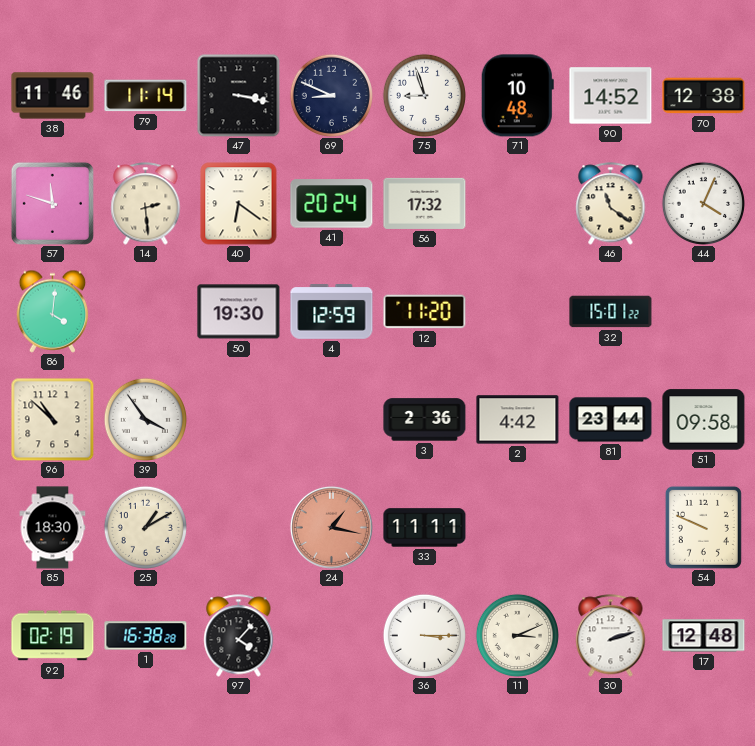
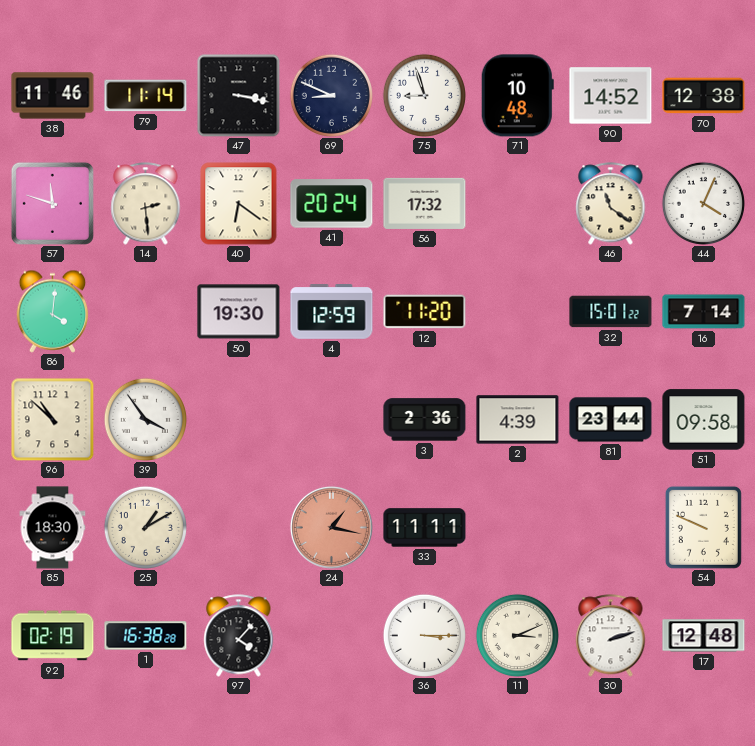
16: none -> 7:14 (704, 312)
2: 4:42 -> 4:39 (518, 420)
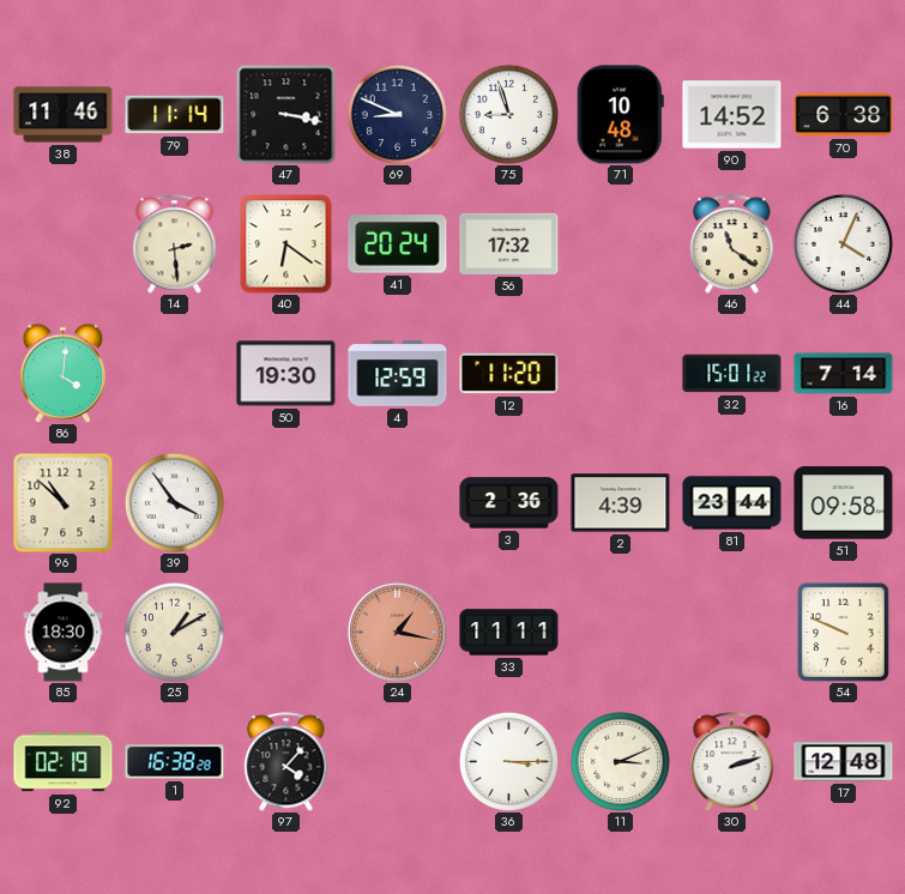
70: 12:38 -> 6:38 (844, 115)
57: 11:48 -> none (52, 203)
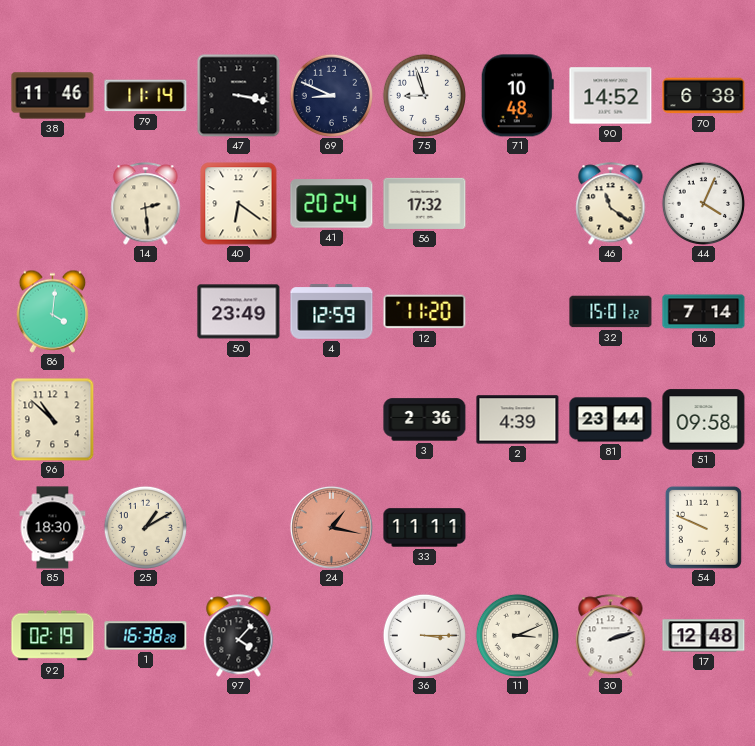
50: 19:30 -> 23:49 (239, 312)
39: 3:54 -> none (174, 502)
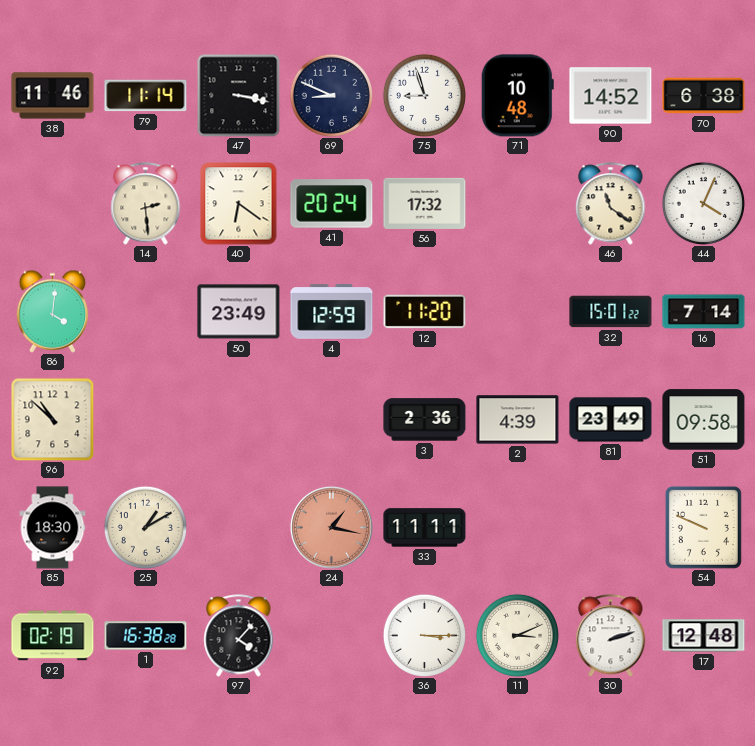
81: 23:44 -> 23:49 (611, 420)
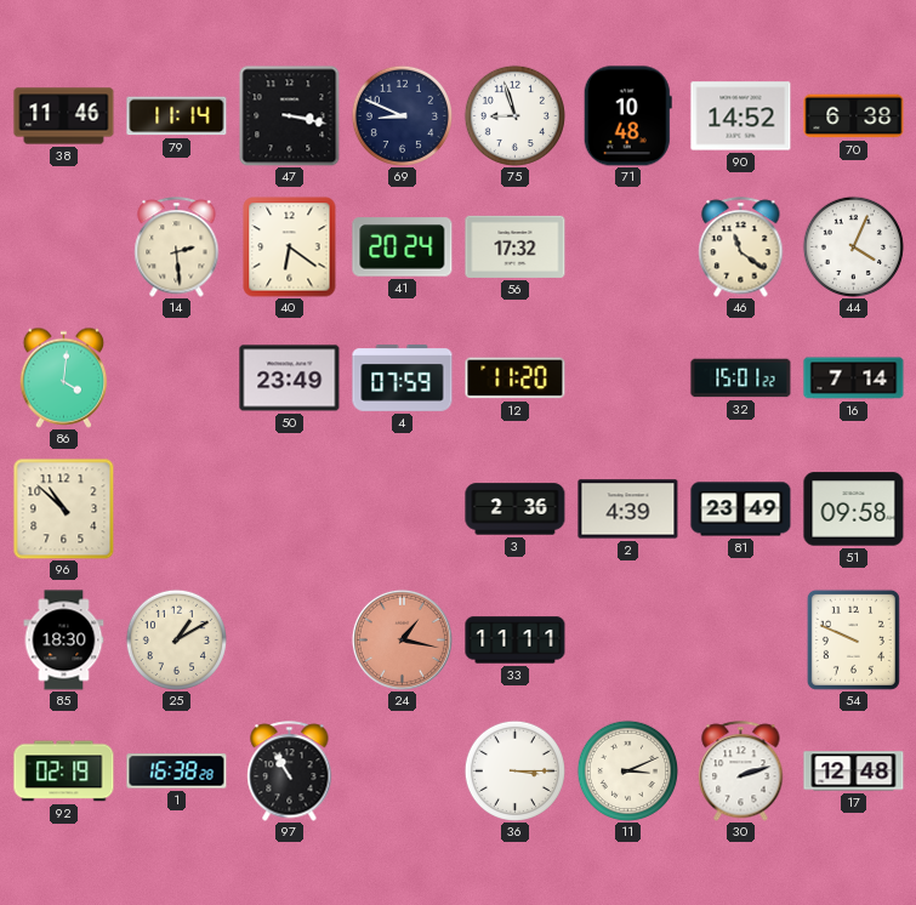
4: 12:59 -> 07:59 (403, 378)
97: 4:07 -> 10:55 (290, 772)
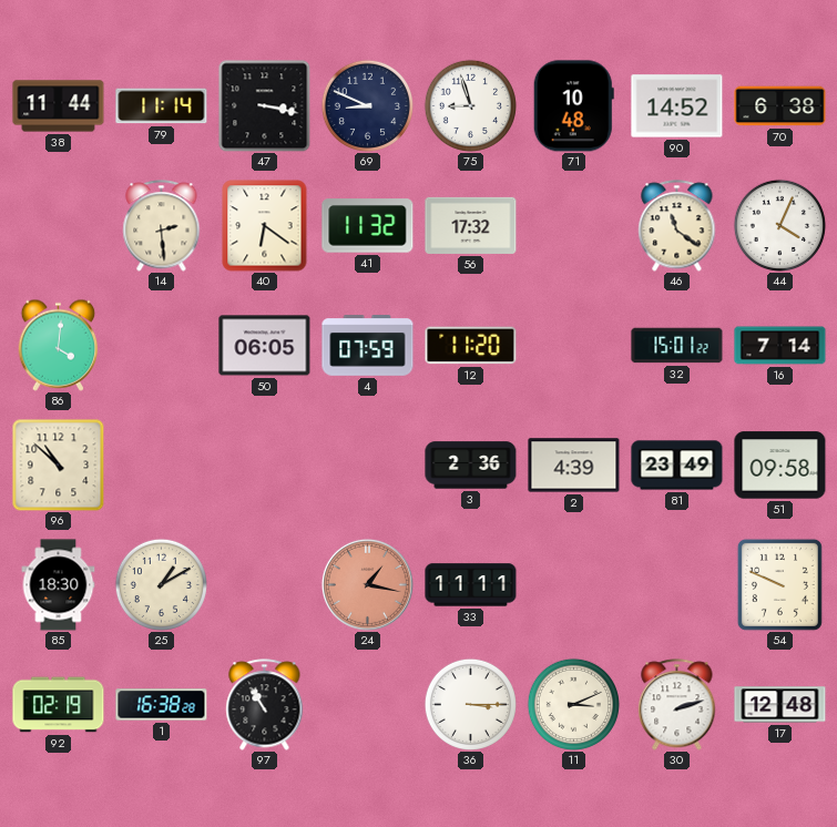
38: 11:46 -> 11:44 (59, 106)
41: 20:24 -> 11:32 (368, 226)
50: 23:49 -> 06:05 (265, 346)
